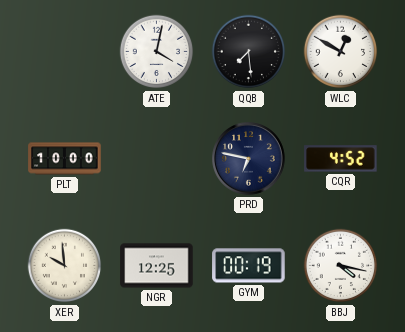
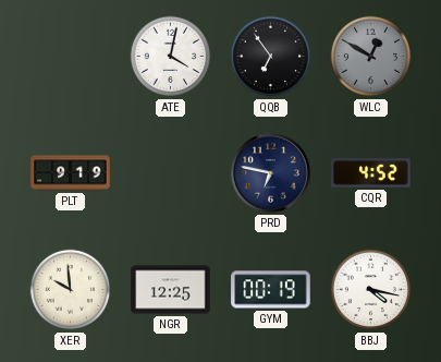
QQB: 7:29 -> 6:54 (271, 57)
WLC dial: white -> grey (371, 57)
PLT: 10:00 -> 9:19 (71, 173)
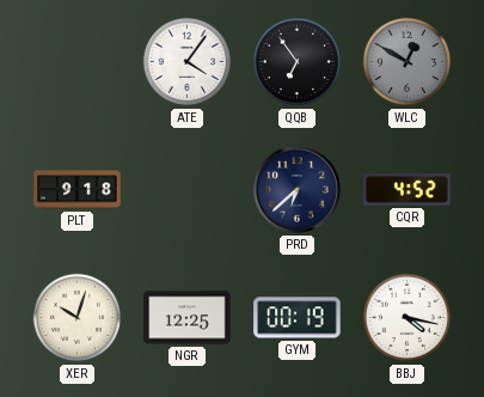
ATE: 4:02 -> 4:06 (188, 62)
PLT: 9:19 -> 9:18 (78, 190)
PRD: 6:47 -> 6:38 (298, 190)
XER: 9:59 -> 10:03 (78, 318)
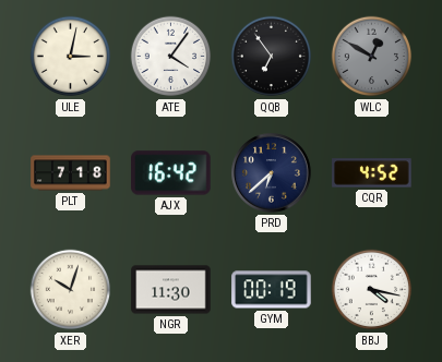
ULE: none -> 3:02 (71, 57)
PLT: 9:18 -> 7:18 (71, 173)
AJX: none -> 16:42 (171, 173)
NGR: 12:25 -> 11:30 (171, 290)
